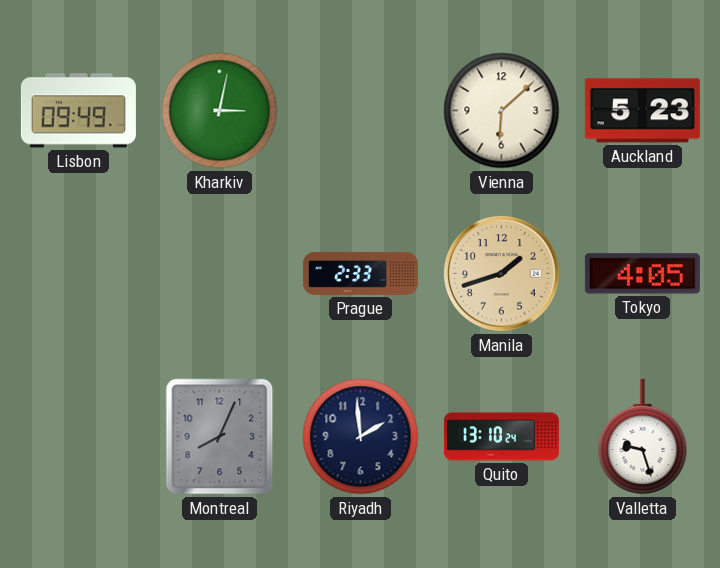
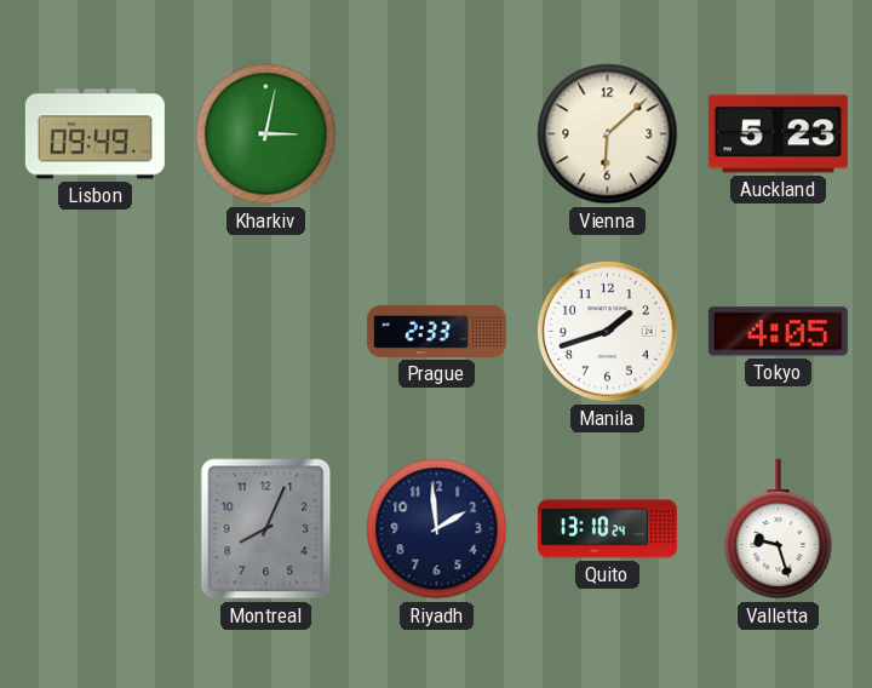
Manila dial: champagne -> white (608, 332)
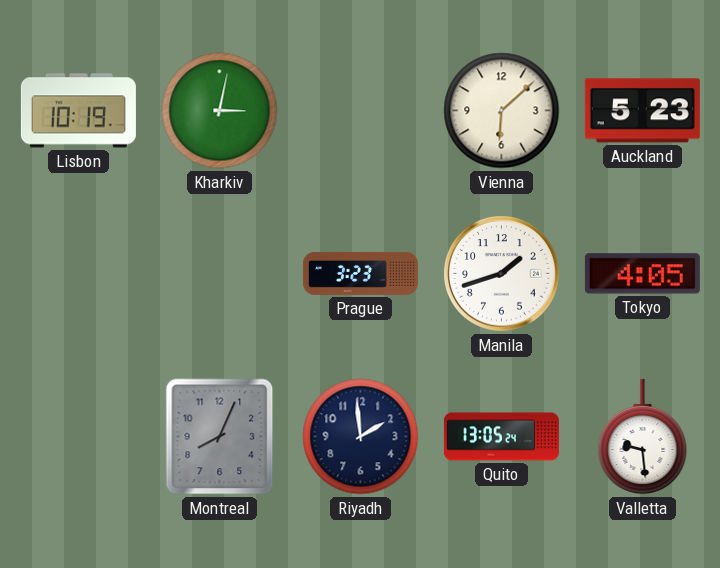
Lisbon: 09:49 -> 10:19 (78, 111)
Prague: 2:33 -> 3:23 (360, 273)
Quito: 13:10 -> 13:05 (501, 437)
Valletta: 9:27 -> 9:29 (643, 437)
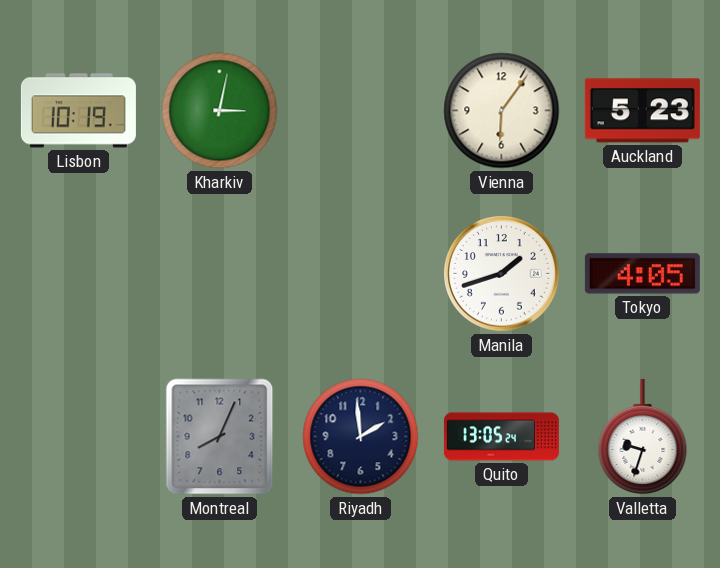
Vienna: 6:08 -> 6:06 (502, 111)
Prague: 3:23 -> none (360, 273)
Valletta: 9:29 -> 9:33 (643, 437)
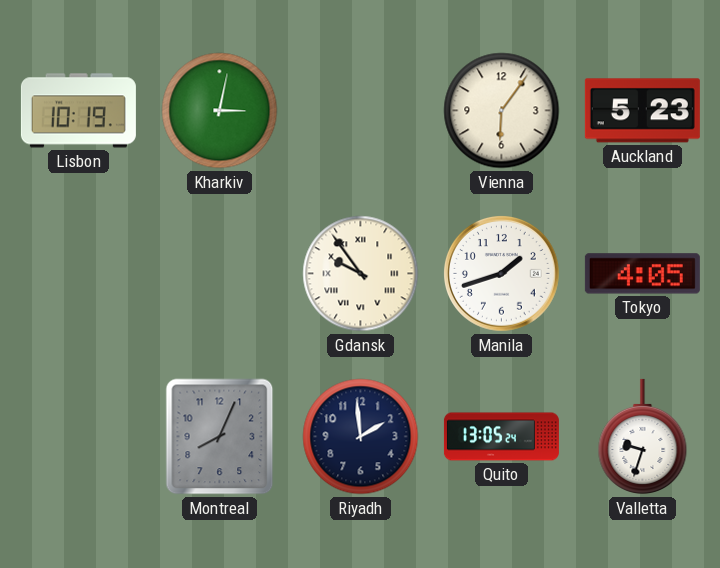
Gdansk: none -> 9:54 (361, 274)
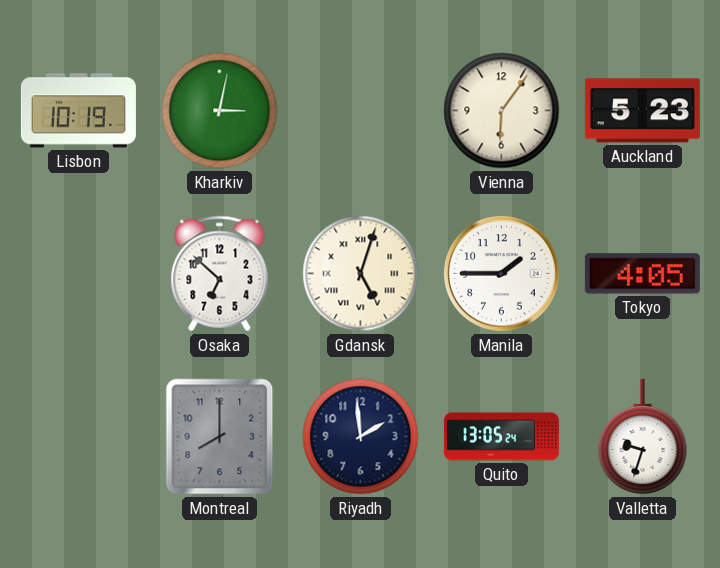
Osaka: none -> 6:52 (220, 274)
Gdansk: 9:54 -> 5:03 (361, 274)
Manila: 1:42 -> 1:45 (502, 274)
Montreal: 8:04 -> 8:00 (220, 437)
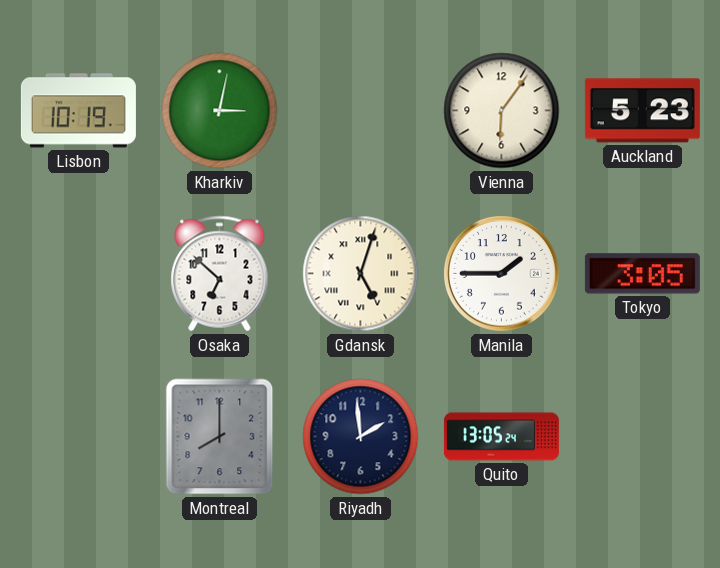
Tokyo: 4:05 -> 3:05 (642, 274)
Valletta: 9:33 -> none (643, 437)
